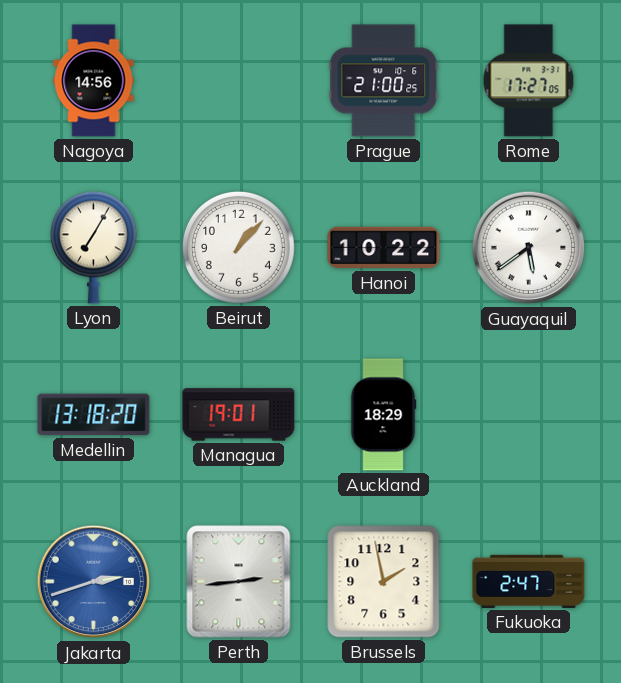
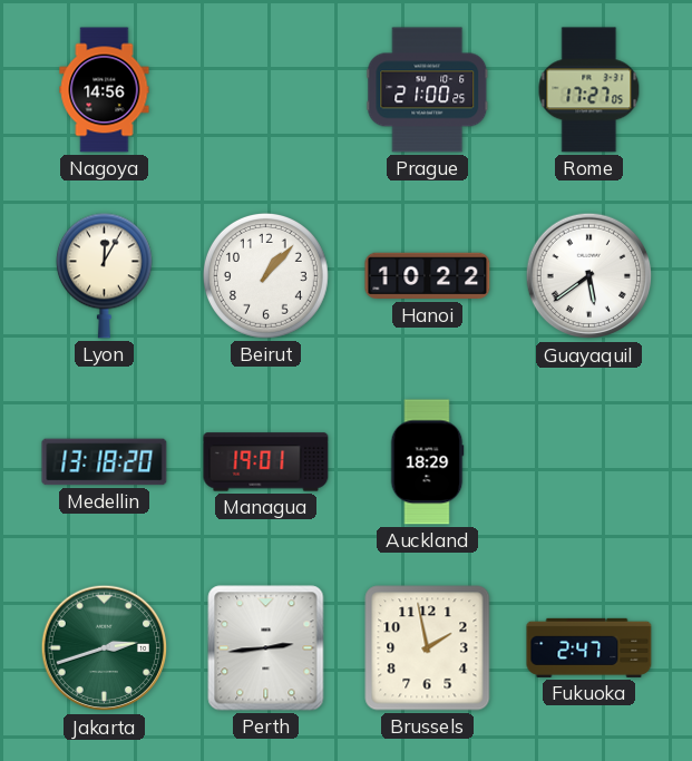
Lyon: 7:05 -> 12:05 (104, 275)
Jakarta dial: blue -> green (105, 648)
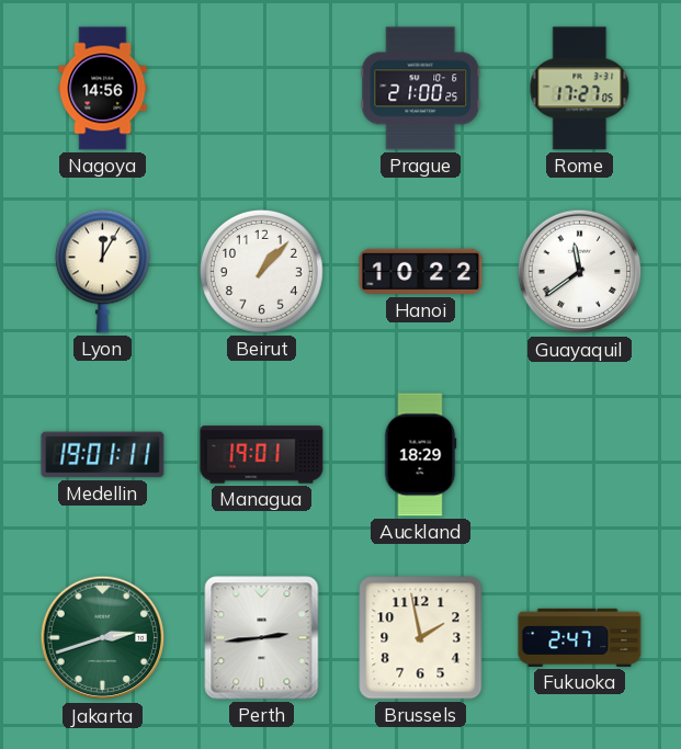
Guayaquil: 5:39 -> 11:39 (580, 272)
Medellin: 13:18 -> 19:01 (103, 455)
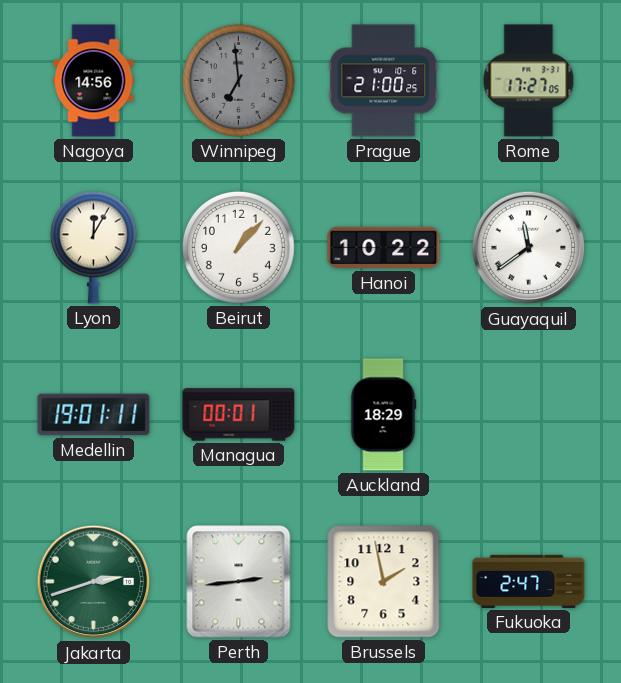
Winnipeg: none -> 6:59 (238, 80)
Managua: 19:01 -> 00:01 (239, 415)
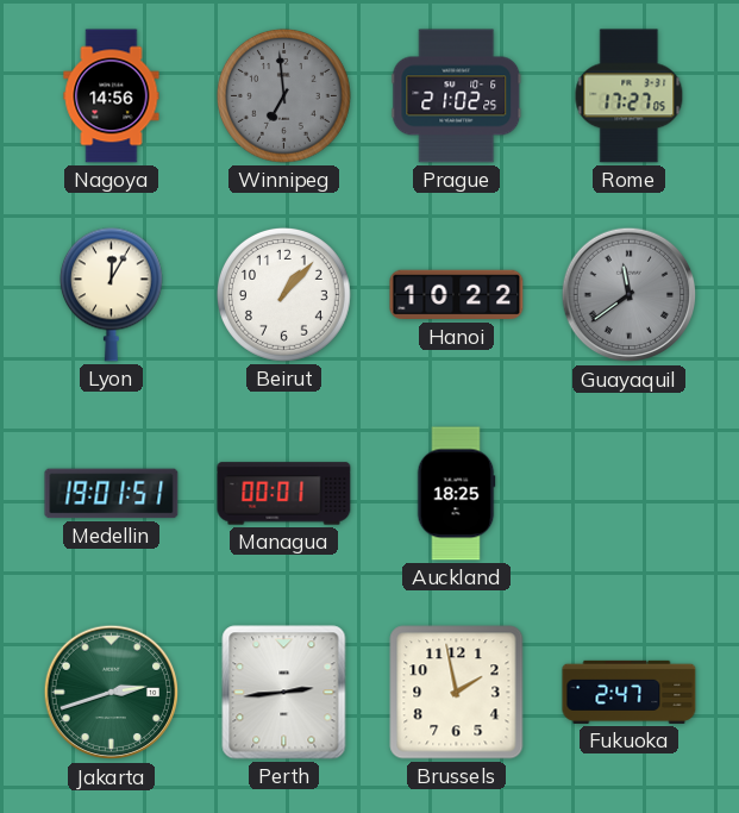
Prague: 21:00 -> 21:02 (457, 96)
Guayaquil dial: white -> grey (630, 295)
Medellin: 19:01:11 -> 19:01:51 (112, 494)
Auckland: 18:29 -> 18:25 (456, 494)
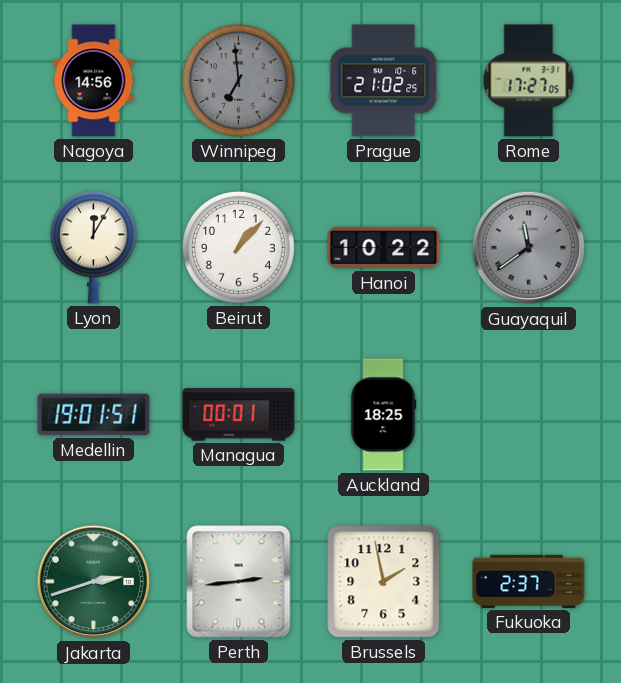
Fukuoka: 2:47 -> 2:37 (529, 581)
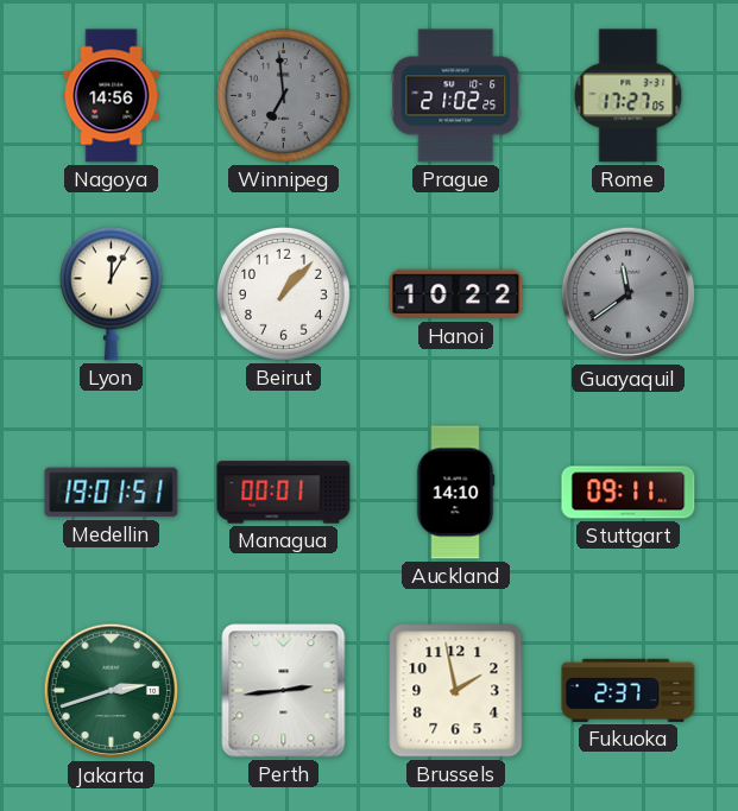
Auckland: 18:25 -> 14:10 (455, 493)
Stuttgart: none -> 09:11 (629, 493)
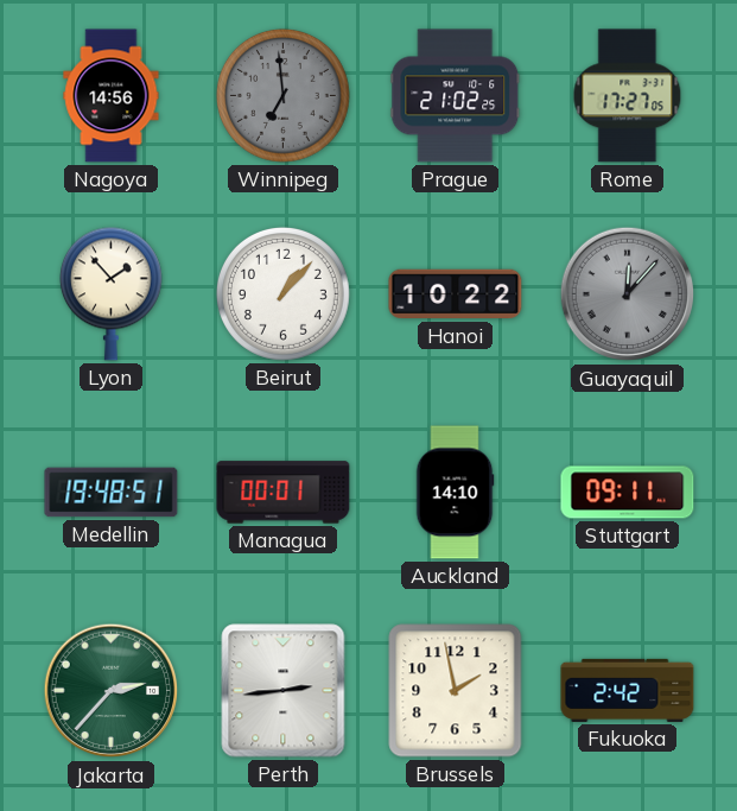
Lyon: 12:05 -> 1:53 (110, 293)
Guayaquil: 11:39 -> 12:07 (628, 294)
Medellin: 19:01 -> 19:48 (112, 493)
Jakarta: 2:42 -> 2:37 (112, 691)
Fukuoka: 2:37 -> 2:42 (628, 690)
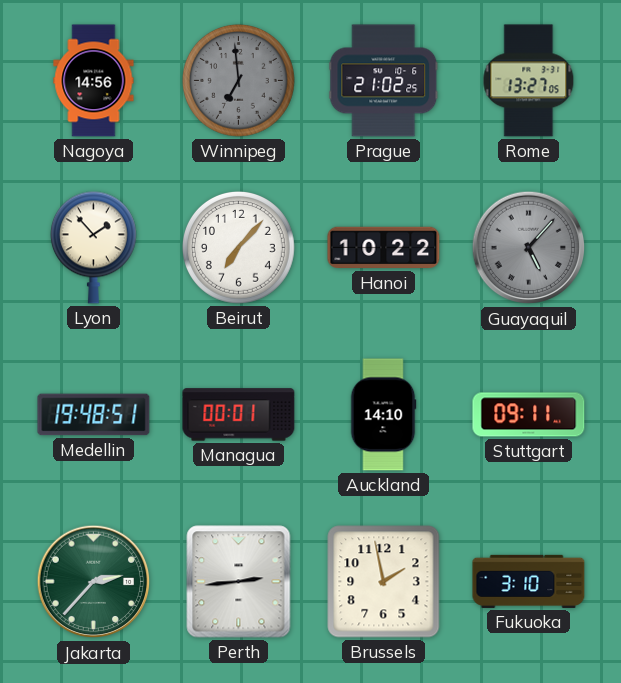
Rome: 17:27 -> 13:27 (529, 81)
Beirut: 1:07 -> 7:07 (238, 247)
Guayaquil: 12:07 -> 5:07 (529, 248)
Fukuoka: 2:42 -> 3:10 (529, 581)
